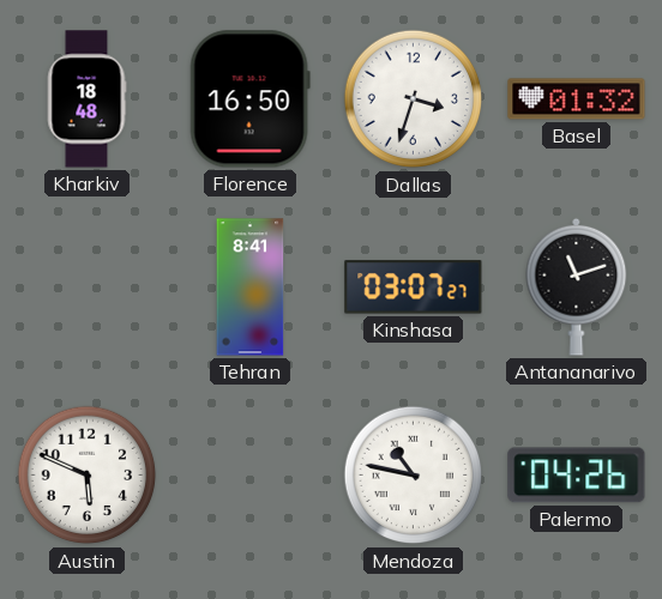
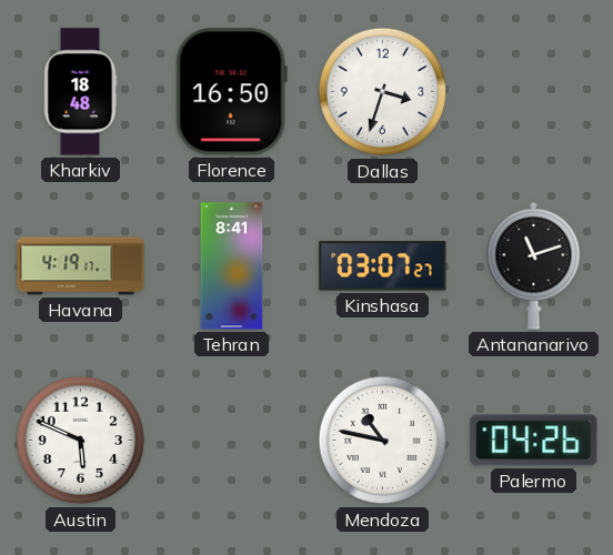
Basel: 01:32 -> none (577, 99)
Havana: none -> 4:19 (81, 266)
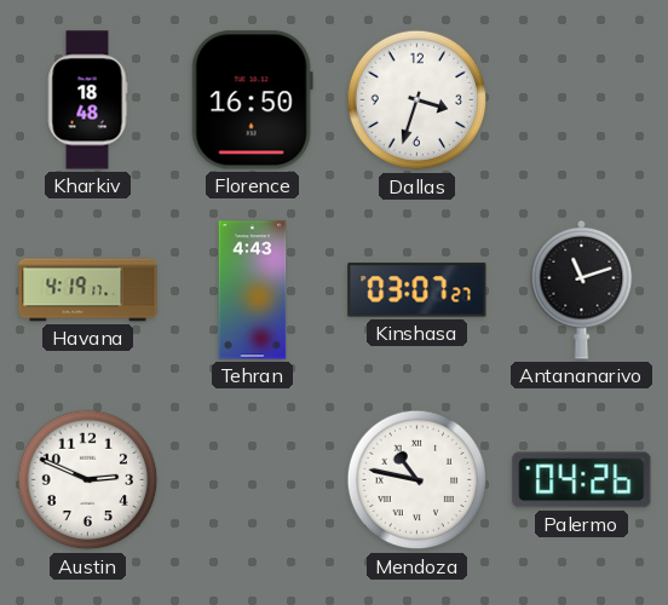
Tehran: 8:41 -> 4:43 (253, 290)
Austin: 5:49 -> 2:49 (88, 480)
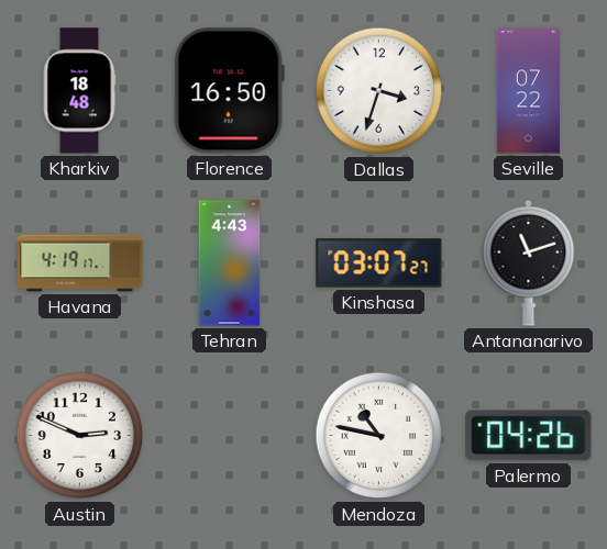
Seville: none -> 07:22 (528, 91)
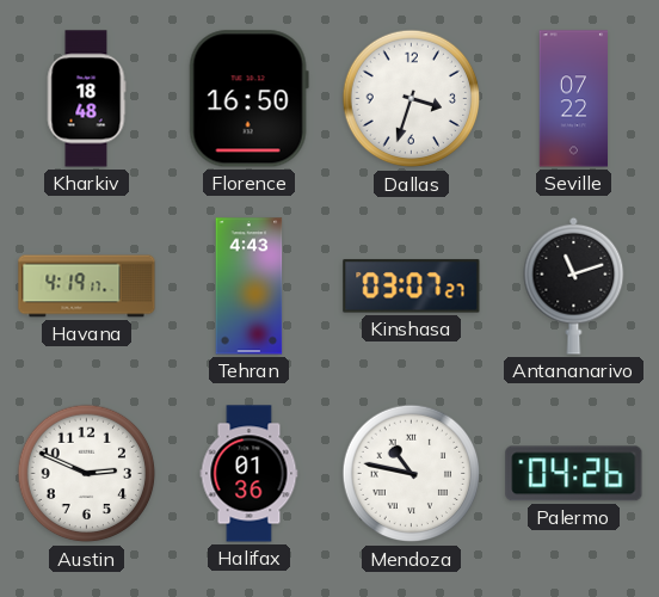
Halifax: none -> 01:36 (250, 474)
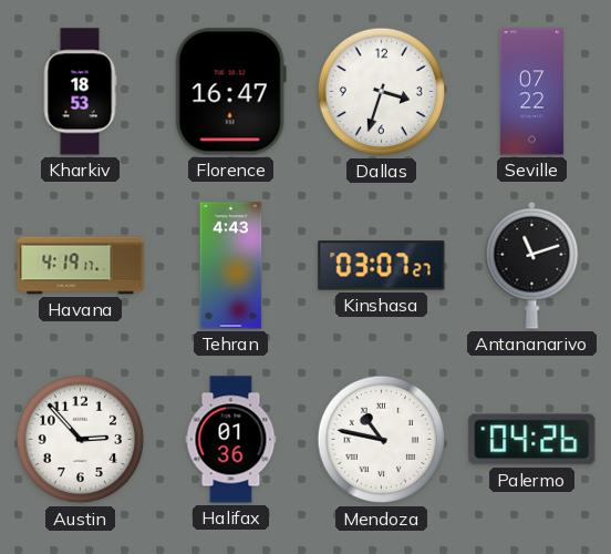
Kharkiv: 18:48 -> 18:53 (80, 92)
Florence: 16:50 -> 16:47 (230, 92)
Austin: 2:49 -> 2:53 (81, 440)
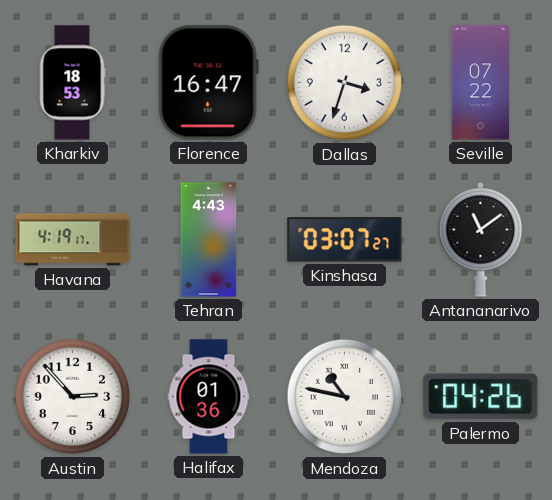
Antananarivo: 11:12 -> 11:09 (481, 239)
